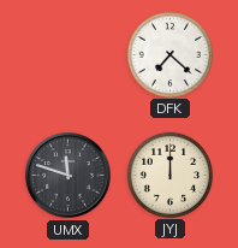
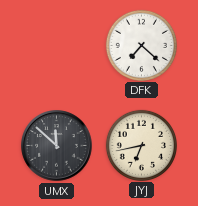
UMX: 11:48 -> 11:52 (57, 146)
JYJ: 12:00 -> 6:43 (141, 145)
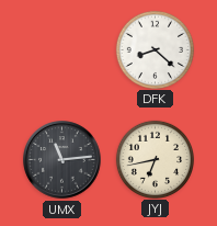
DFK: 7:22 -> 8:22 (155, 49)
UMX: 11:52 -> 11:14 (62, 160)
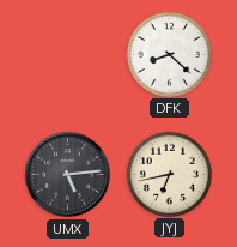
UMX: 11:14 -> 5:14 (68, 175)
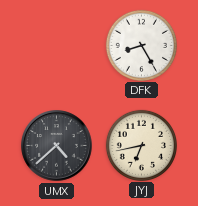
DFK: 8:22 -> 8:25 (141, 45)
UMX: 5:14 -> 4:38 (57, 146)
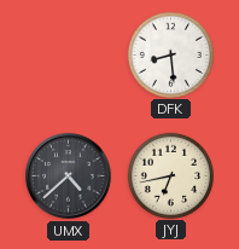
DFK: 8:25 -> 8:29 (170, 54)
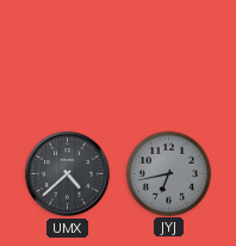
DFK: 8:29 -> none (170, 54)
JYJ dial: cream -> grey (168, 173)
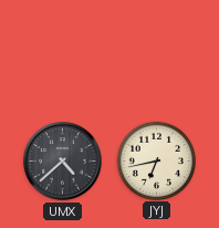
JYJ dial: grey -> cream (156, 160)
